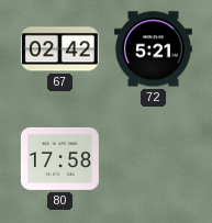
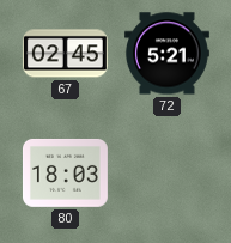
67: 02:42 -> 02:45 (65, 54)
80: 17:58 -> 18:03 (65, 174)
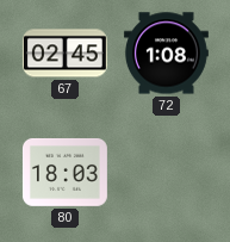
72: 5:21 -> 1:08 (166, 54)
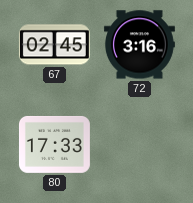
72: 1:08 -> 3:16 (139, 45)
80: 18:03 -> 17:33 (54, 145)
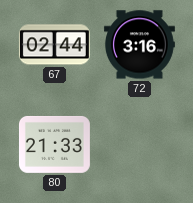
67: 02:45 -> 02:44 (54, 45)
80: 17:33 -> 21:33 (54, 145)
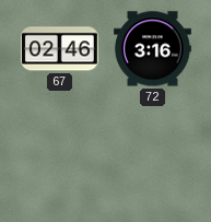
67: 02:44 -> 02:46 (59, 49)
80: 21:33 -> none (54, 145)
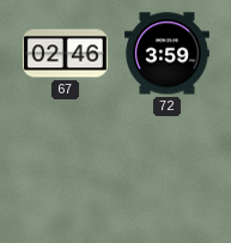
72: 3:16 -> 3:59 (166, 54)
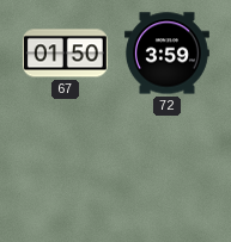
67: 02:46 -> 01:50 (65, 54)
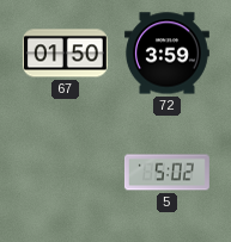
5: none -> 5:02 (166, 173)
